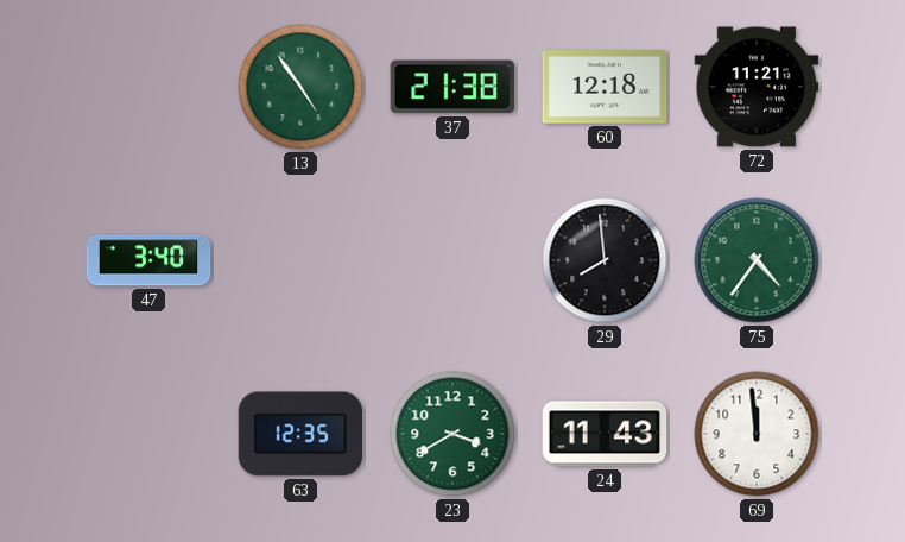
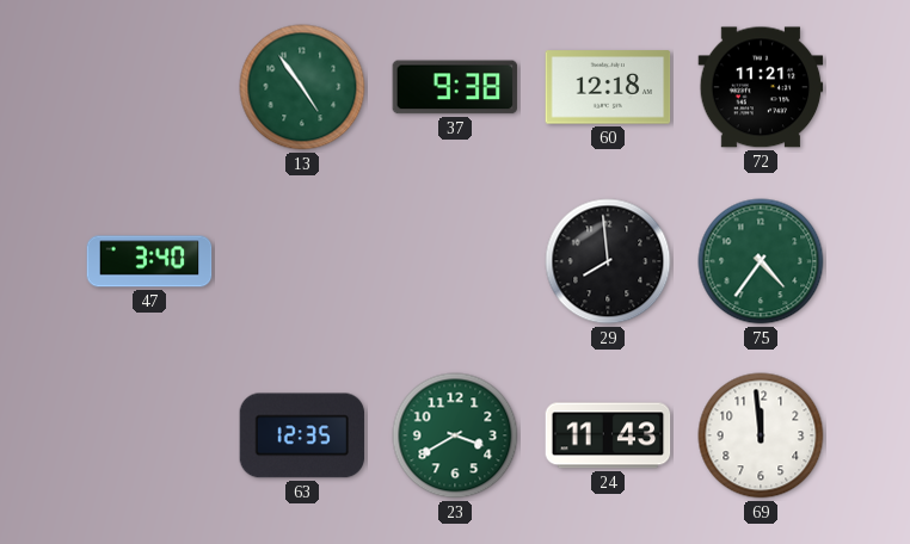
37: 21:38 -> 9:38 (455, 87)
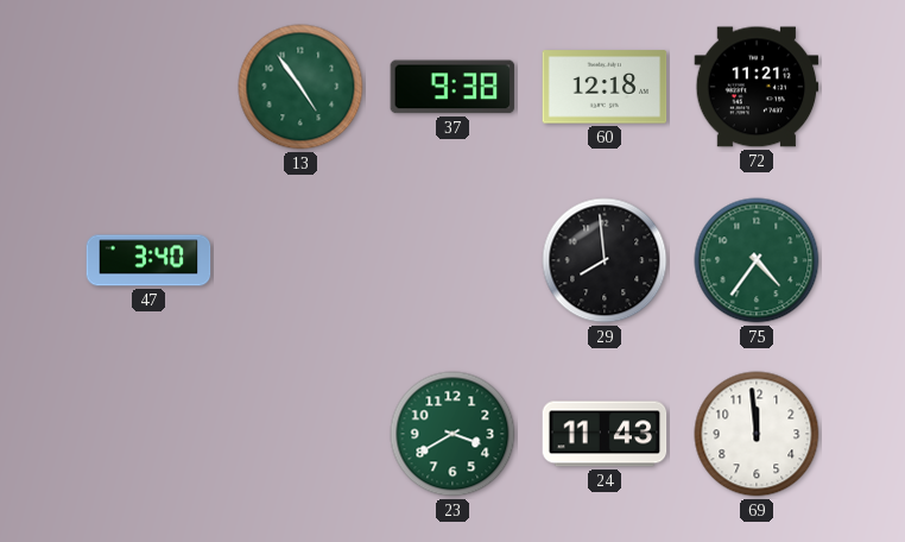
63: 12:35 -> none (302, 435)
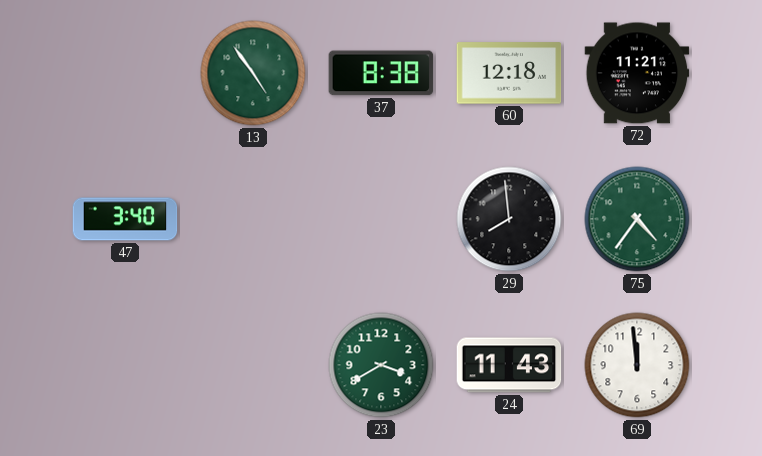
37: 9:38 -> 8:38 (381, 73)
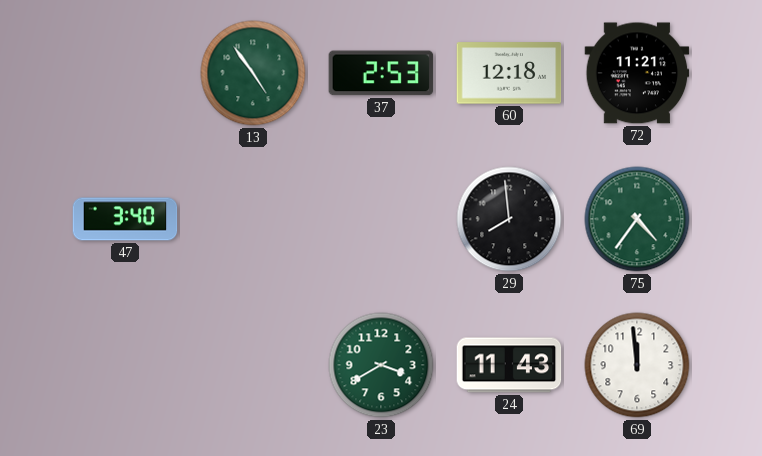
37: 8:38 -> 2:53 (381, 73)
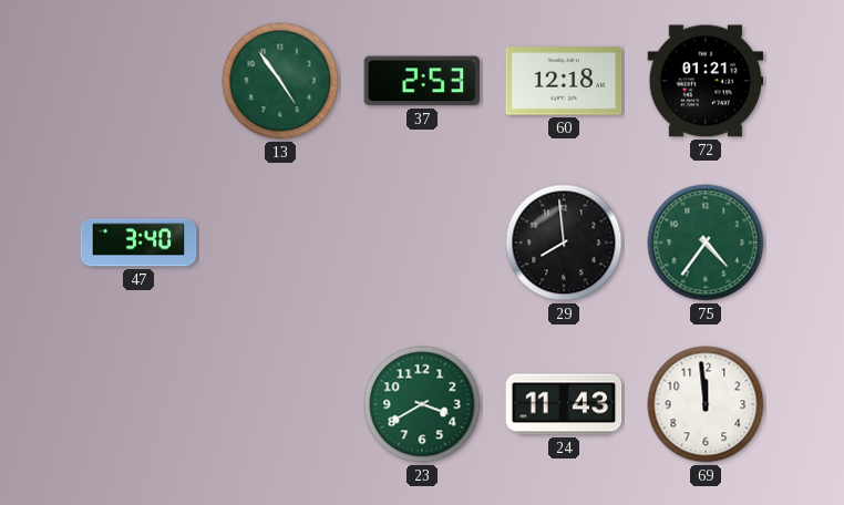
72: 11:21 -> 01:21 (706, 81)
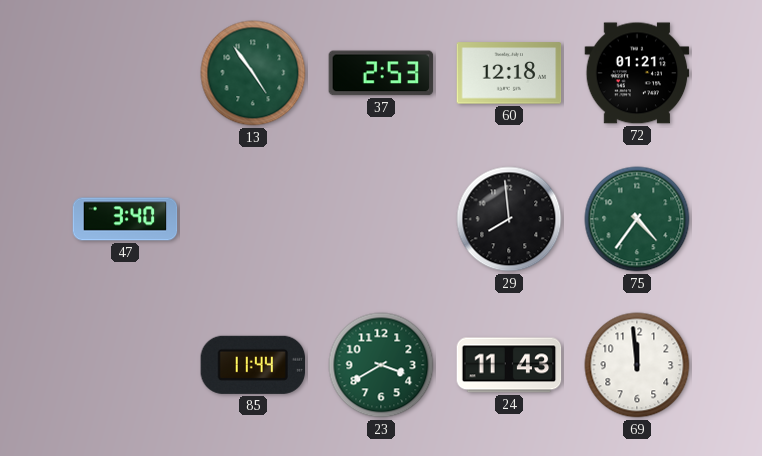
85: none -> 11:44 (252, 365)
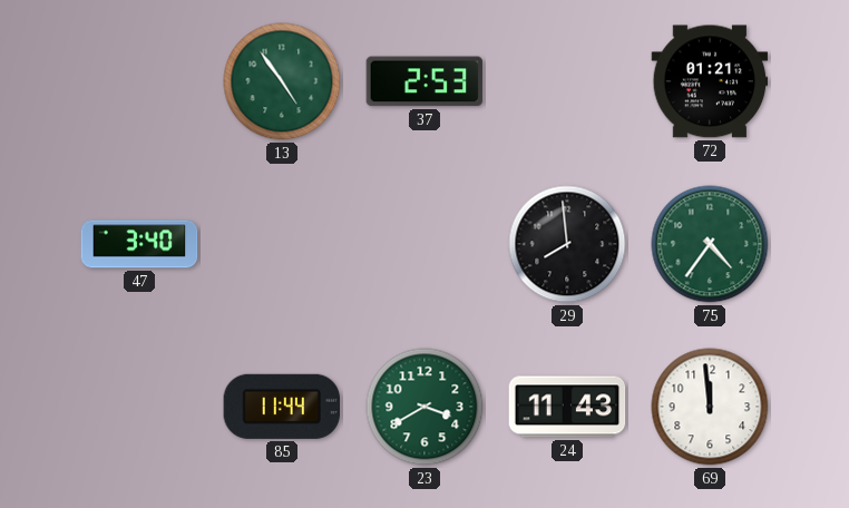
60: 12:18 -> none (509, 73)
